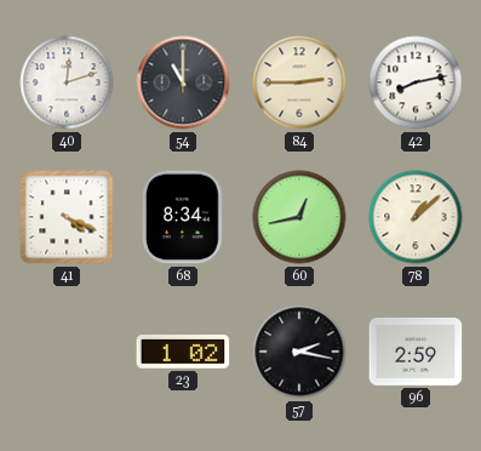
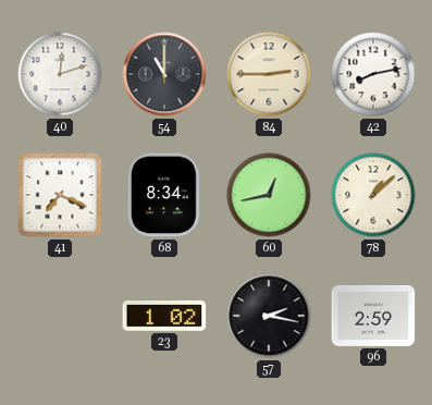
41: 4:19 -> 7:19 (60, 195)
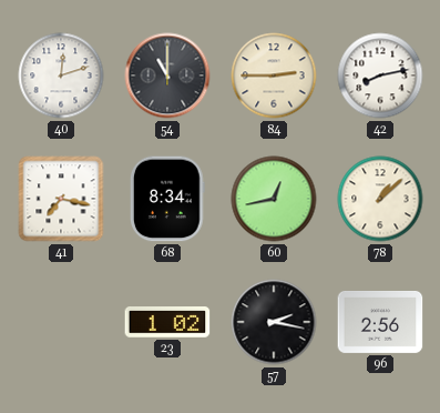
41: 7:19 -> 7:17 (61, 199)
96: 2:59 -> 2:56 (380, 322)
